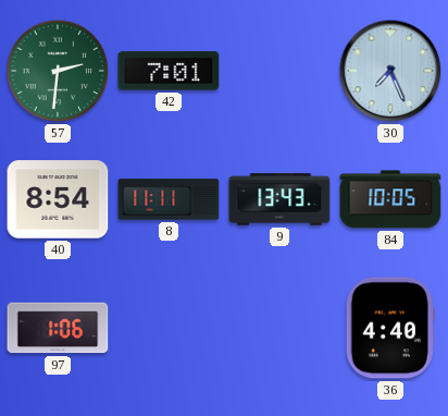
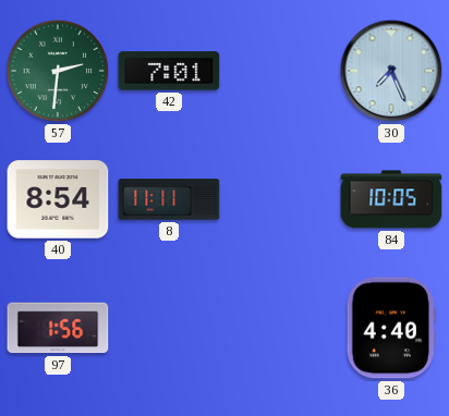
9: 13:43 -> none (279, 199)
97: 1:06 -> 1:56 (58, 328)
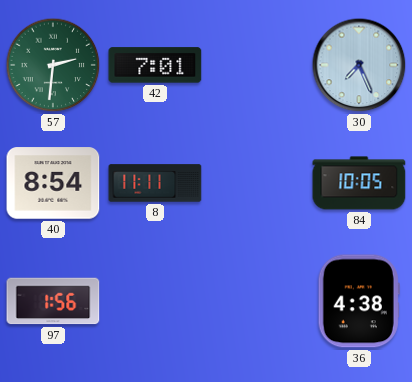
36: 4:40 -> 4:38 (359, 301)
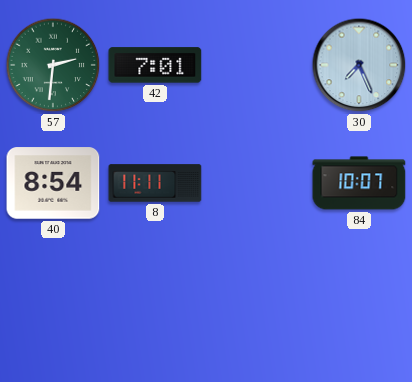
84: 10:05 -> 10:07 (359, 183)
97: 1:56 -> none (53, 301)
36: 4:38 -> none (359, 301)
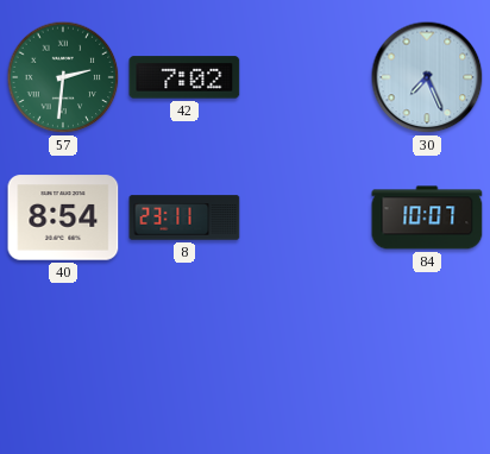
42: 7:01 -> 7:02 (184, 77)
8: 11:11 -> 23:11 (184, 217)
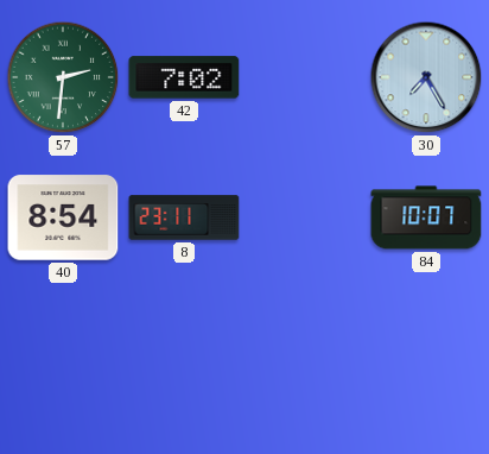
30: 7:26 -> 7:25 (426, 77)
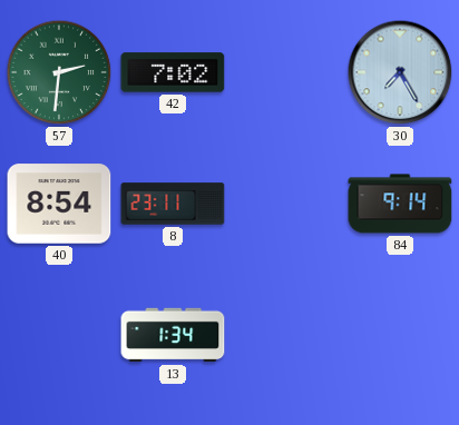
84: 10:07 -> 9:14 (400, 204)
13: none -> 1:34 (173, 335)
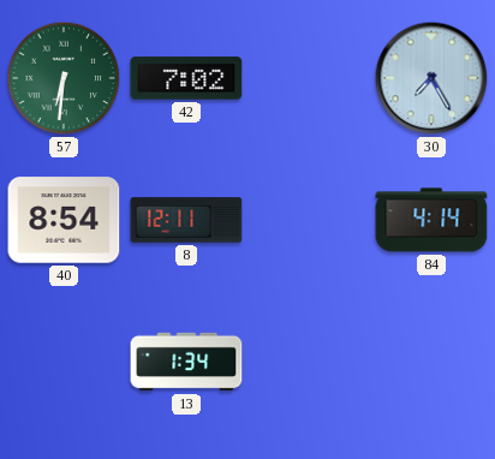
57: 2:31 -> 6:31 (64, 78)
8: 23:11 -> 12:11 (186, 220)
84: 9:14 -> 4:14 (431, 220)
